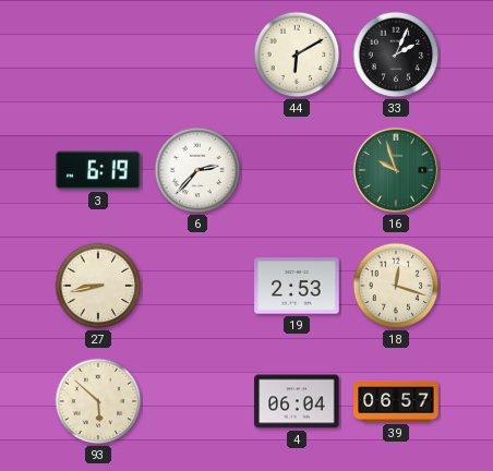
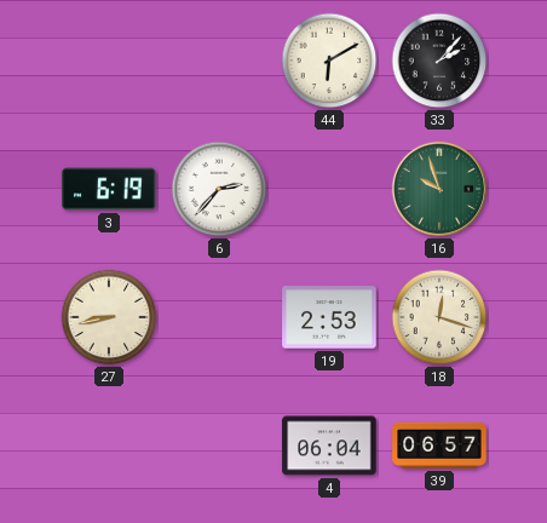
33: 2:04 -> 2:07 (439, 61)
93: 5:52 -> none (98, 401)
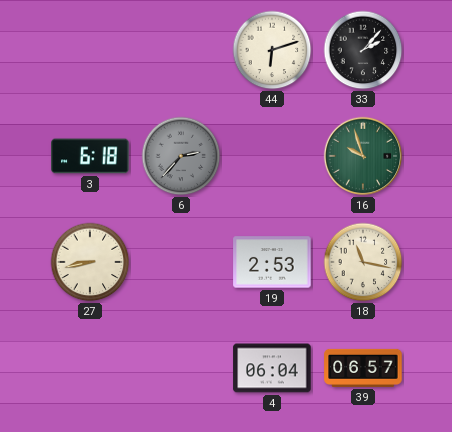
44: 6:10 -> 6:12 (272, 50)
3: 6:19 -> 6:18 (90, 156)
6 dial: white -> grey (181, 156)
18: 12:18 -> 11:17 (363, 262)
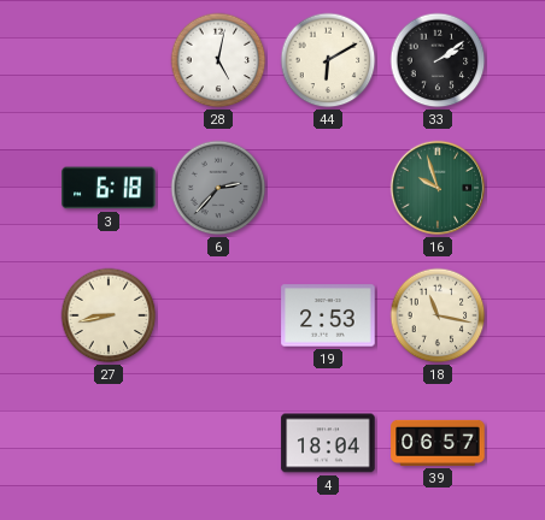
28: none -> 5:02 (218, 60)
44: 6:12 -> 6:10 (328, 60)
33: 2:07 -> 2:09 (438, 60)
4: 06:04 -> 18:04 (328, 443)
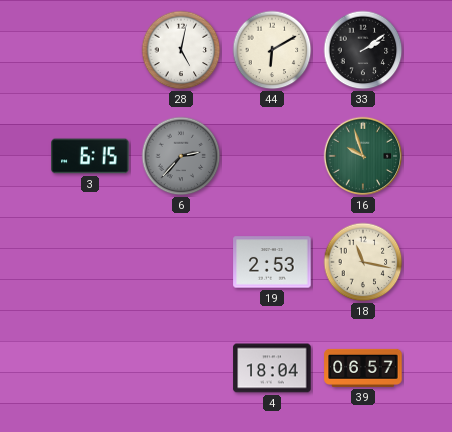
3: 6:18 -> 6:15 (90, 156)
27: 8:43 -> none (109, 315)
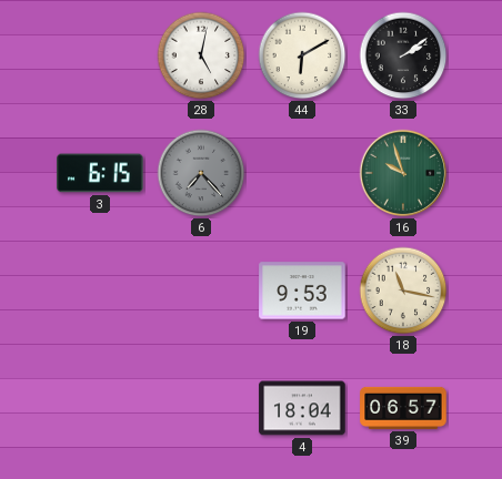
6: 2:37 -> 7:23 (201, 173)
19: 2:53 -> 9:53 (302, 291)
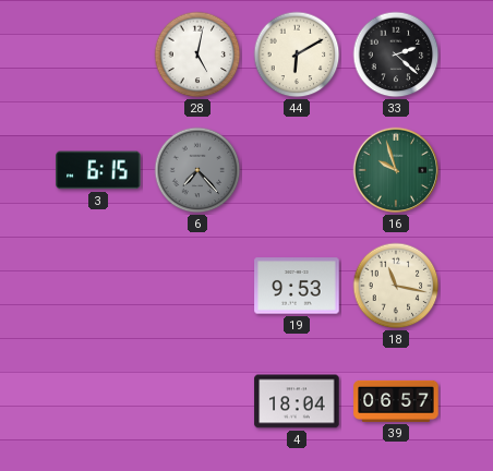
33: 2:09 -> 2:22 (396, 55)
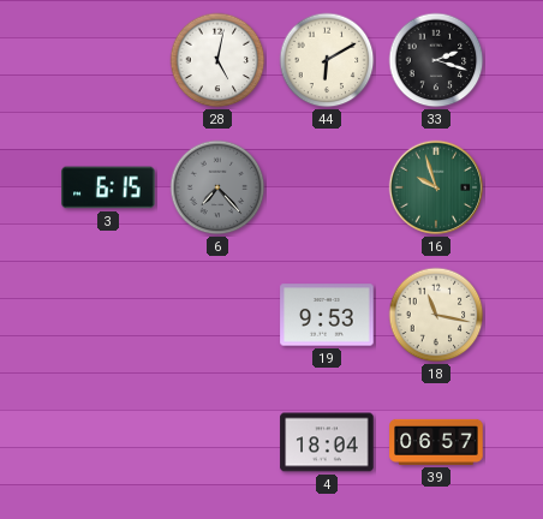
33: 2:22 -> 2:18 (436, 60)
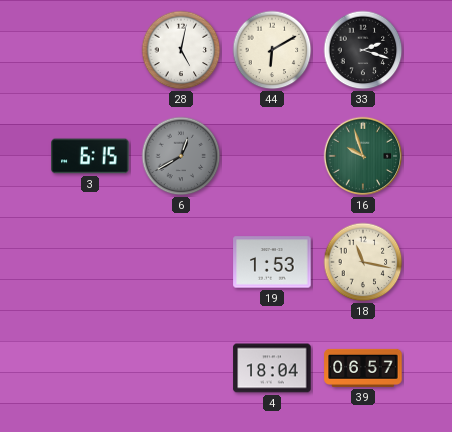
6: 7:23 -> 12:40 (181, 156)
19: 9:53 -> 1:53 (272, 262)
